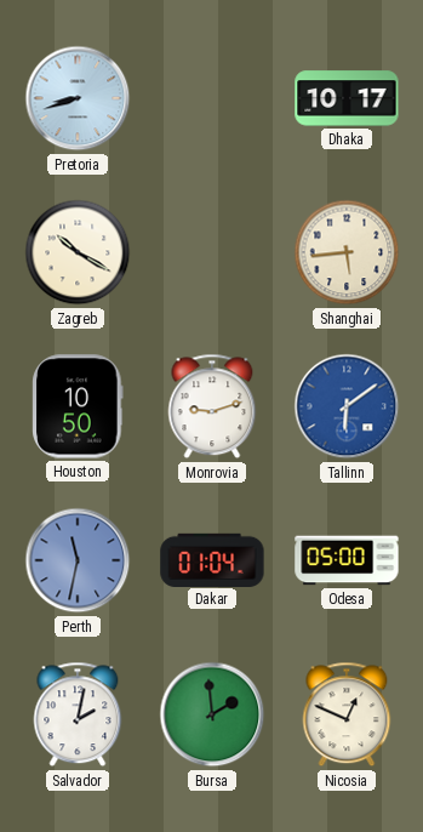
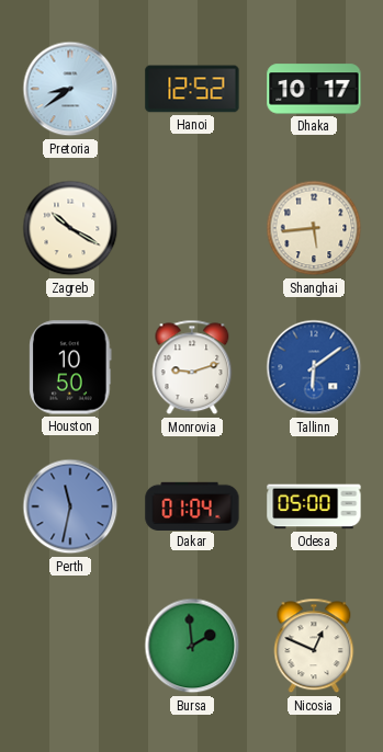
Pretoria: 8:42 -> 8:39 (70, 89)
Hanoi: none -> 12:52 (192, 89)
Salvador: 2:02 -> none (78, 714)
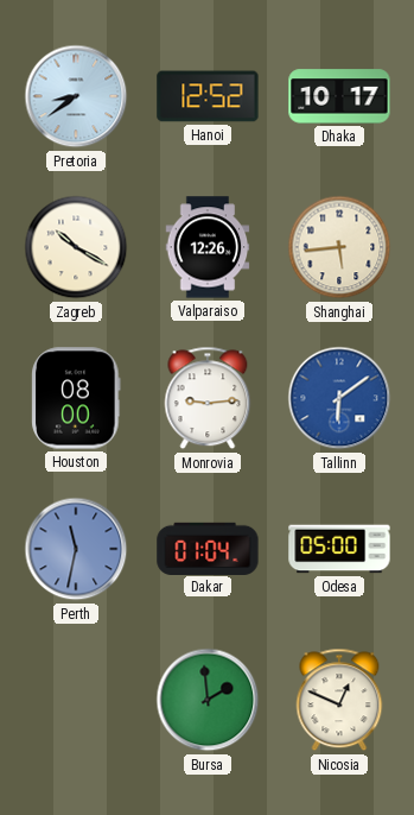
Valparaiso: none -> 12:26 (208, 247)
Houston: 10:50 -> 08:00 (76, 398)
Monrovia: 9:12 -> 9:14 (208, 398)
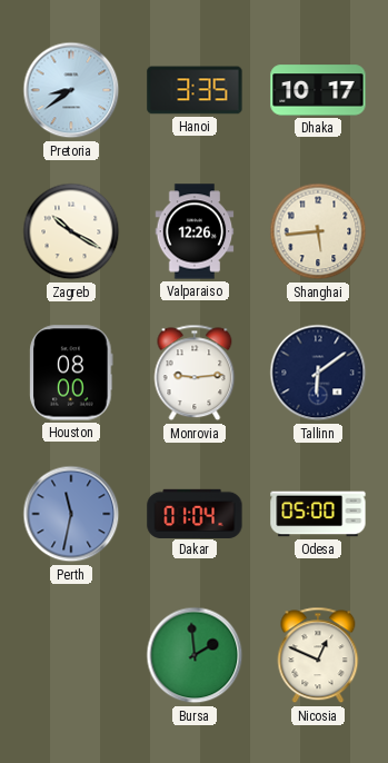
Hanoi: 12:52 -> 3:35 (195, 90)
Tallinn dial: blue -> navy (318, 373)
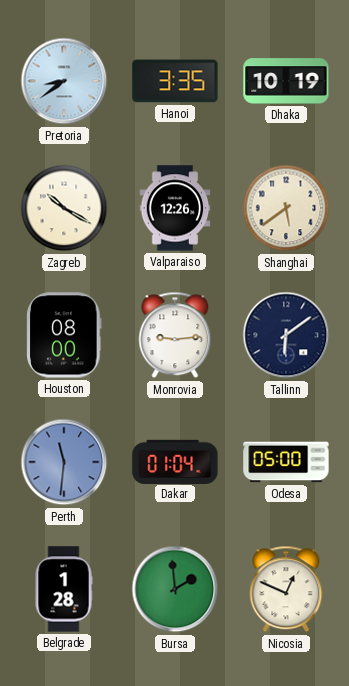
Dhaka: 10:17 -> 10:19 (286, 81)
Shanghai: 5:44 -> 5:39 (286, 208)
Perth: 11:32 -> 11:31 (64, 462)
Belgrade: none -> 1:28 (64, 589)
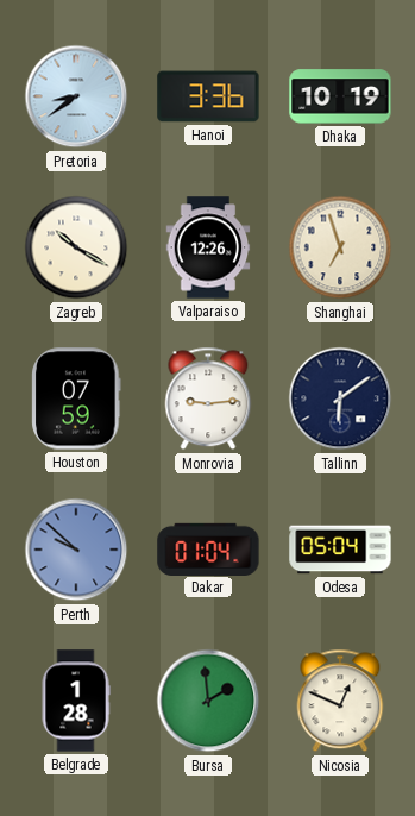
Hanoi: 3:35 -> 3:36 (208, 96)
Shanghai: 5:39 -> 6:57 (340, 247)
Houston: 08:00 -> 07:59 (76, 398)
Perth: 11:31 -> 9:52 (76, 550)
Odesa: 05:00 -> 05:04 (340, 550)
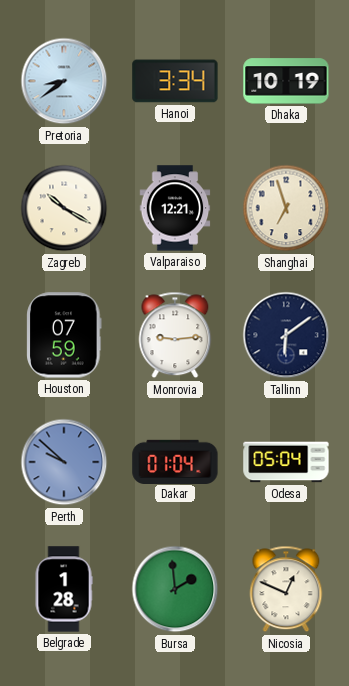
Hanoi: 3:36 -> 3:34 (175, 81)
Valparaiso: 12:26 -> 12:21 (175, 208)
